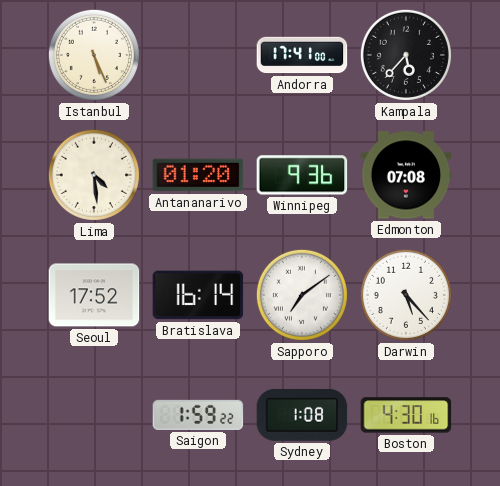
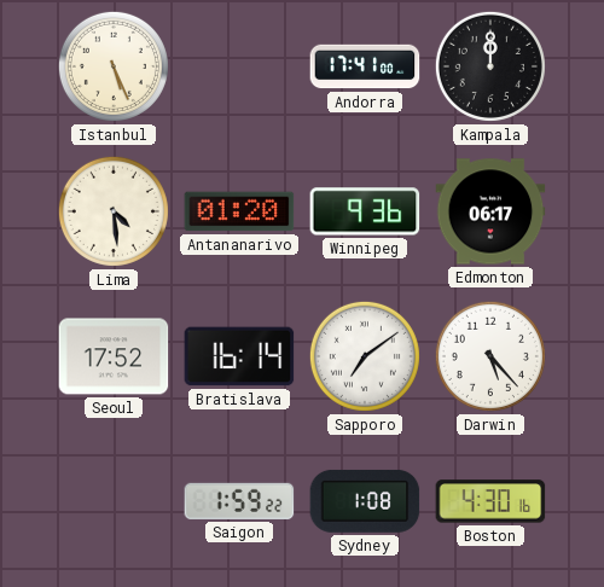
Kampala: 5:37 -> 12:00 (490, 66)
Edmonton: 07:08 -> 06:17 (490, 211)
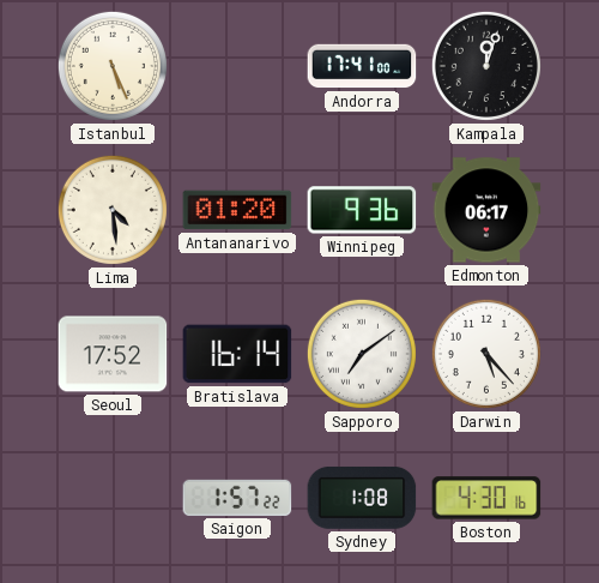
Kampala: 12:00 -> 12:03 (486, 66)
Saigon: 1:59 -> 1:57 (237, 498)
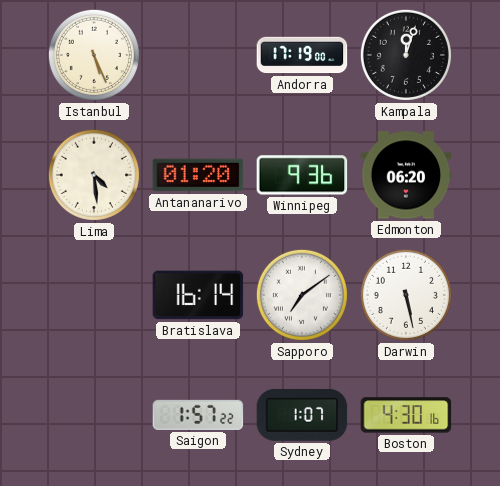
Andorra: 17:41 -> 17:19 (302, 55)
Edmonton: 06:17 -> 06:20 (406, 175)
Seoul: 17:52 -> none (113, 354)
Darwin: 5:23 -> 5:28 (406, 295)
Sydney: 1:08 -> 1:07 (302, 415)
